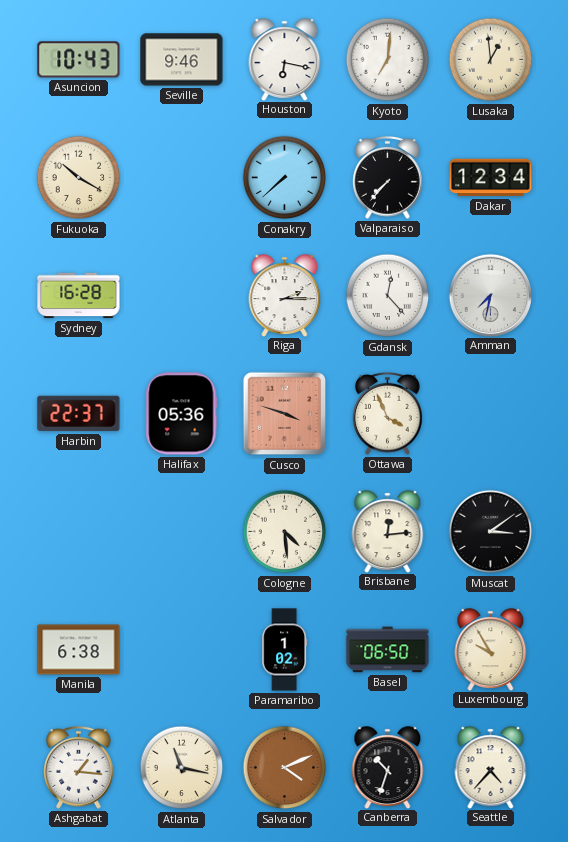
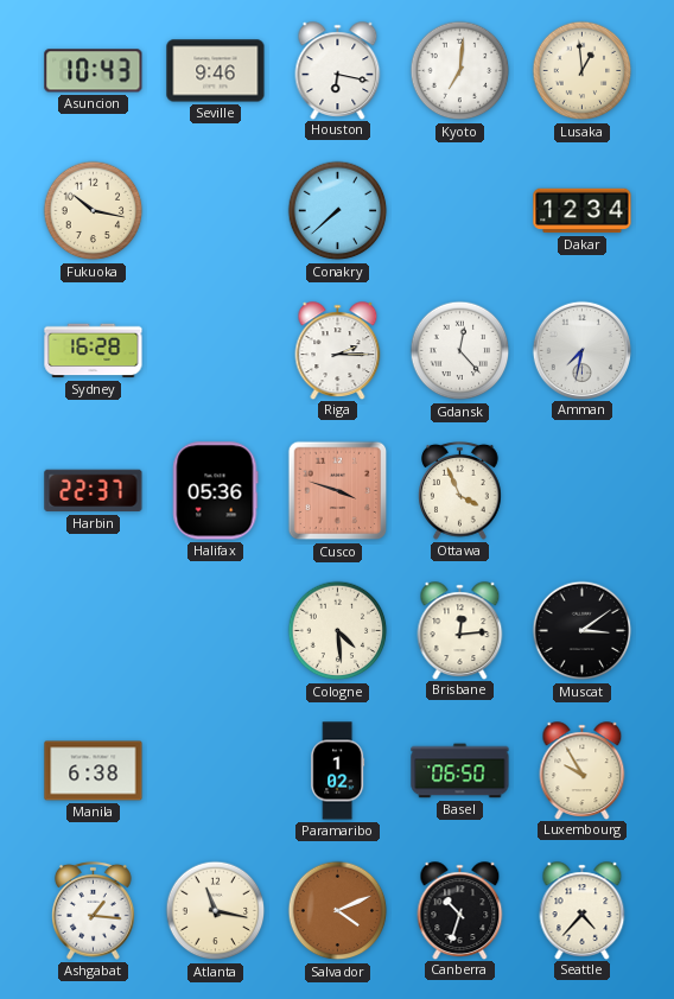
Fukuoka: 10:20 -> 10:17 (94, 211)
Valparaiso: 7:37 -> none (388, 177)
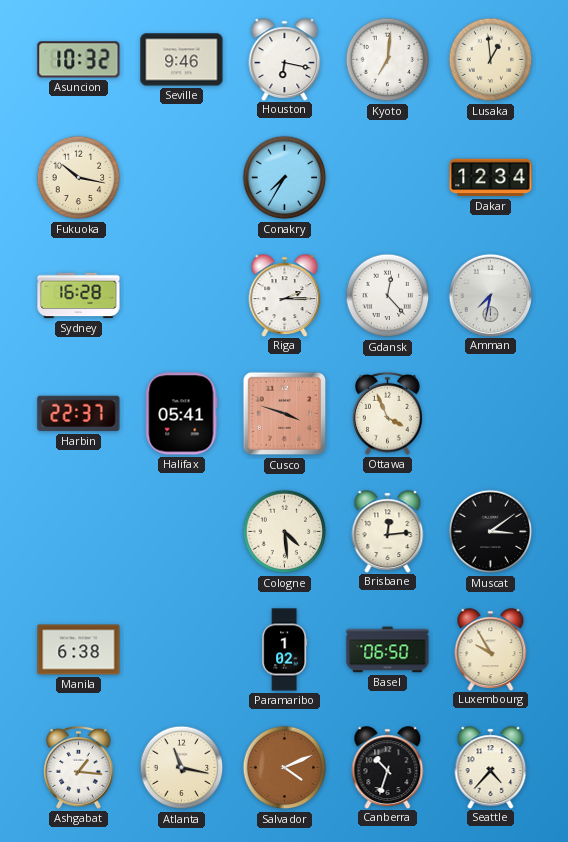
Asuncion: 10:43 -> 10:32 (79, 60)
Conakry: 7:38 -> 7:35 (285, 178)
Halifax: 05:36 -> 05:41 (182, 414)
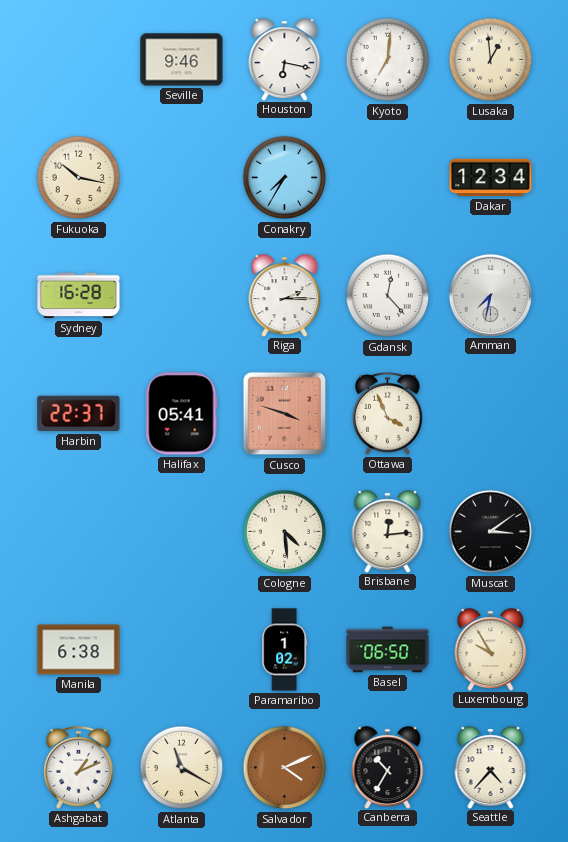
Asuncion: 10:32 -> none (79, 60)
Ashgabat: 1:16 -> 1:11 (79, 767)
Atlanta: 11:17 -> 11:20 (182, 768)
Canberra: 10:33 -> 10:35 (388, 767)
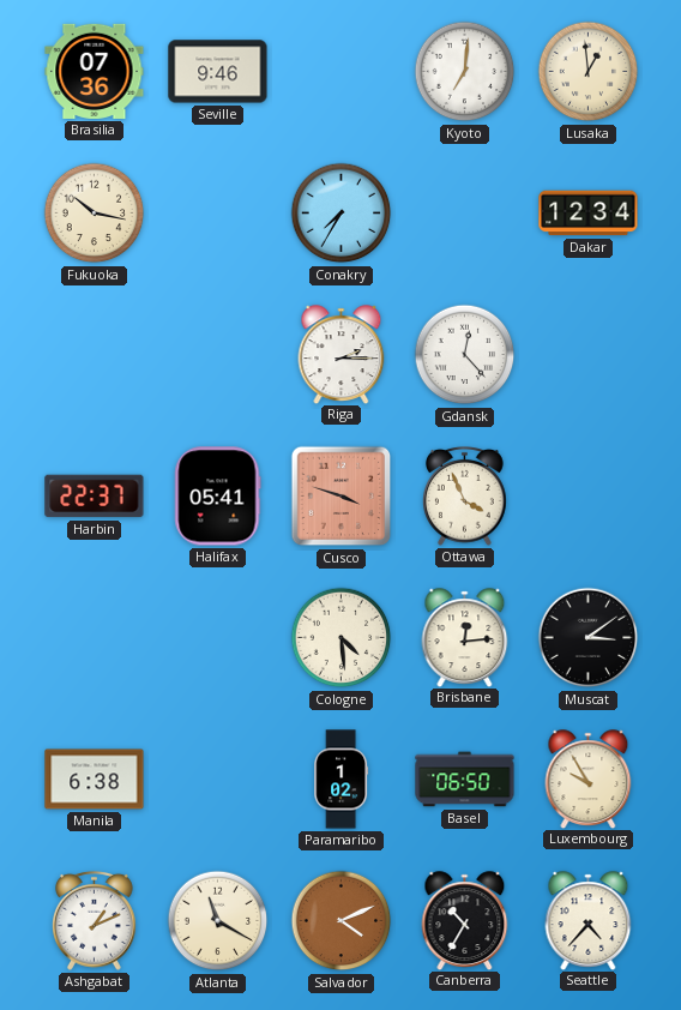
Brasilia: none -> 07:36 (95, 71)
Houston: 6:17 -> none (285, 59)
Sydney: 16:28 -> none (79, 296)
Amman: 7:32 -> none (490, 295)
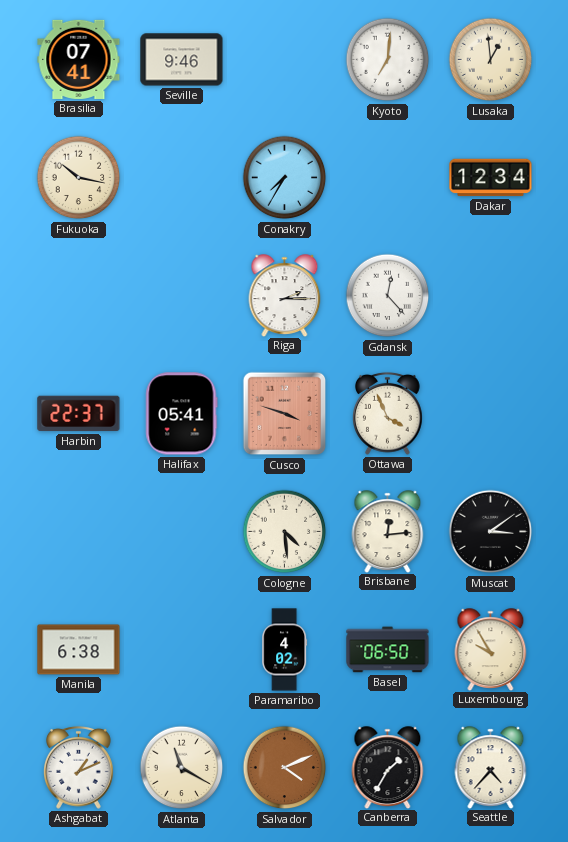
Brasilia: 07:36 -> 07:41 (79, 59)
Paramaribo: 1:02 -> 4:02 (285, 650)
Canberra: 10:35 -> 1:35 (388, 767)
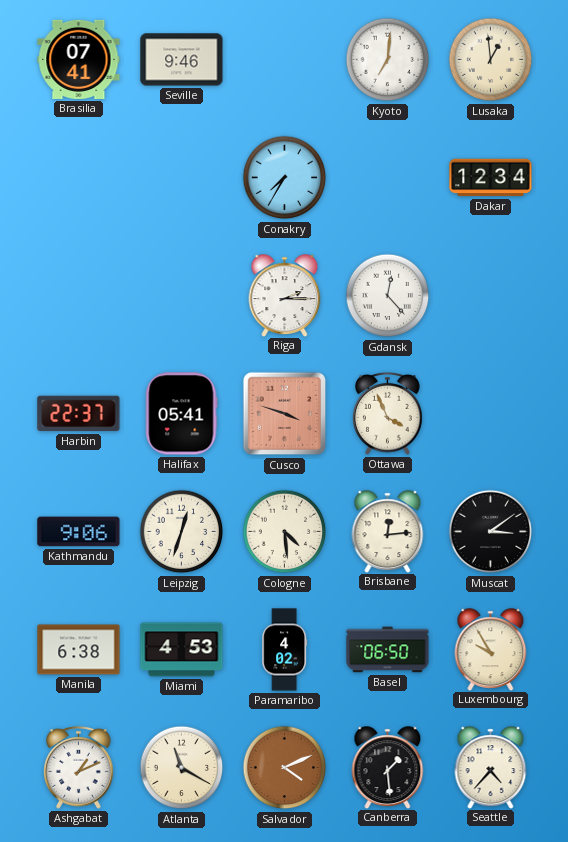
Fukuoka: 10:17 -> none (79, 178)
Kathmandu: none -> 9:06 (79, 532)
Leipzig: none -> 12:33 (182, 532)
Miami: none -> 4:53 (182, 650)
Canberra: 1:35 -> 1:29 (388, 767)
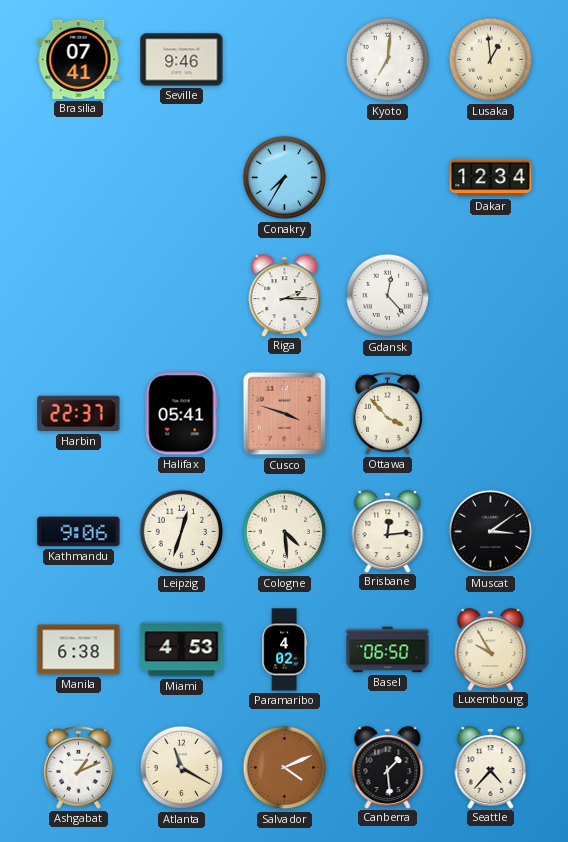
Ottawa: 3:56 -> 3:53 (388, 413)
